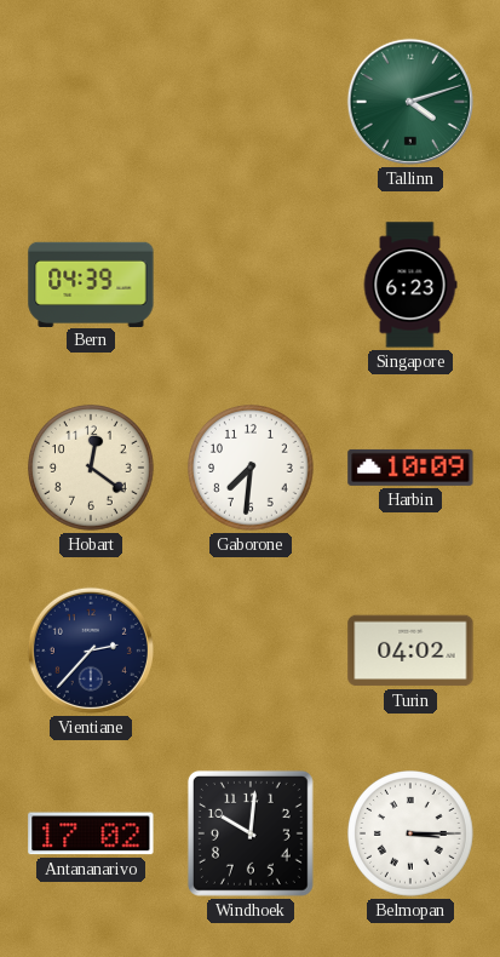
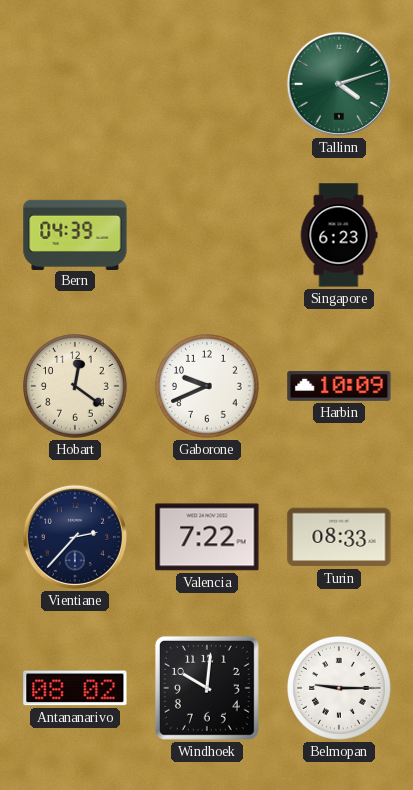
Gaborone: 7:31 -> 9:41 (208, 387)
Valencia: none -> 7:22 (207, 537)
Turin: 04:02 -> 08:33 (339, 537)
Antananarivo: 17:02 -> 08:02 (75, 688)
Belmopan: 3:15 -> 9:15 (340, 689)
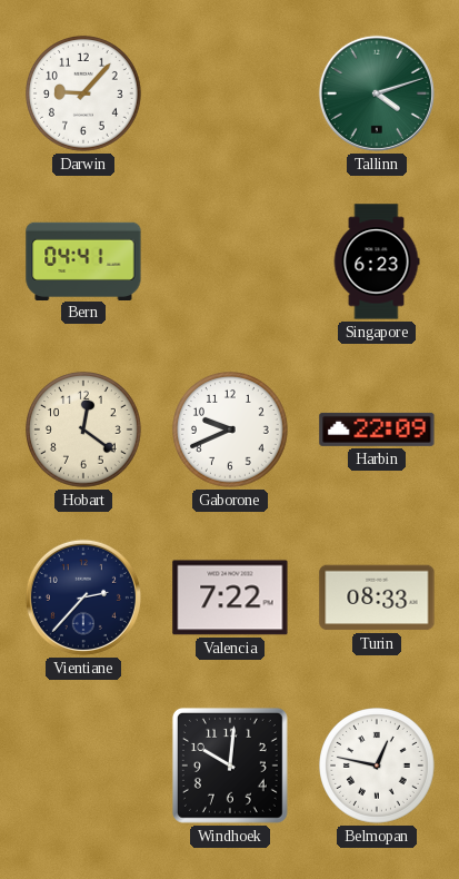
Darwin: none -> 9:07 (84, 95)
Bern: 04:39 -> 04:41 (83, 260)
Harbin: 10:09 -> 22:09 (377, 429)
Antananarivo: 08:02 -> none (75, 688)
Belmopan: 9:15 -> 12:47 (378, 767)
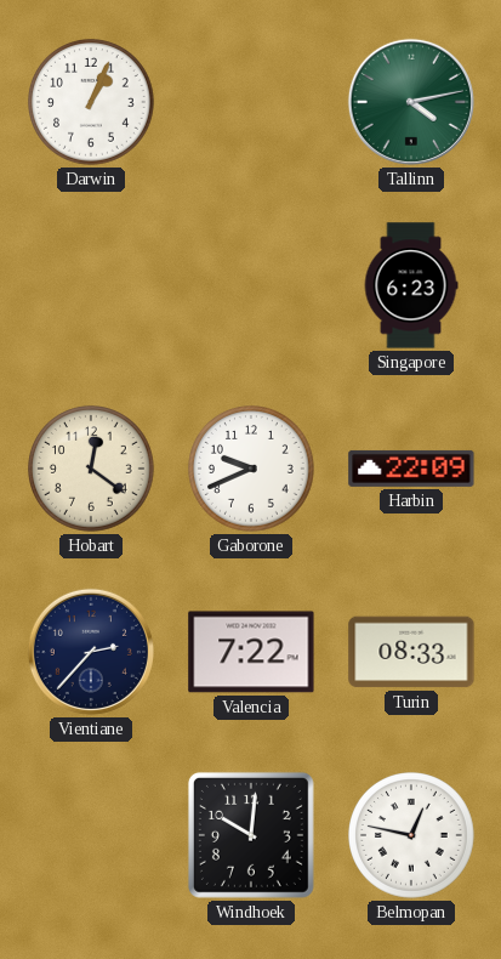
Darwin: 9:07 -> 1:04 (92, 103)
Tallinn: 4:12 -> 4:13 (411, 102)
Bern: 04:41 -> none (83, 260)
